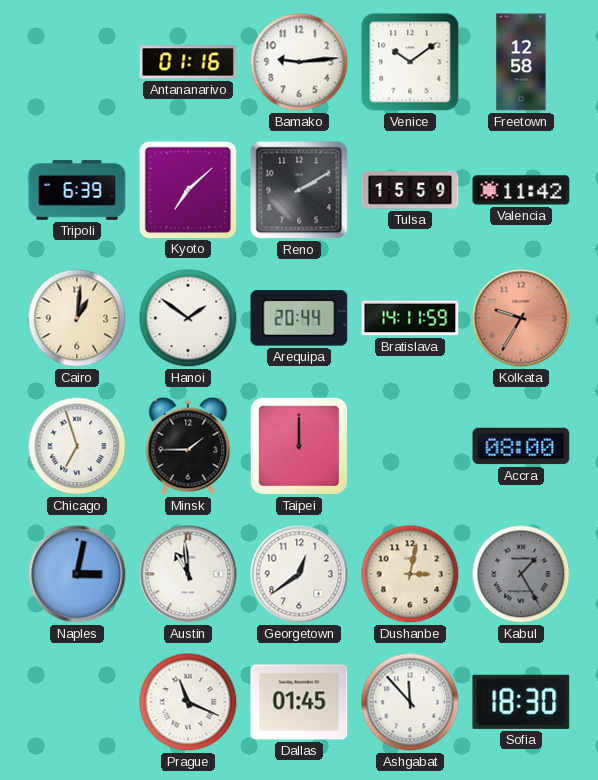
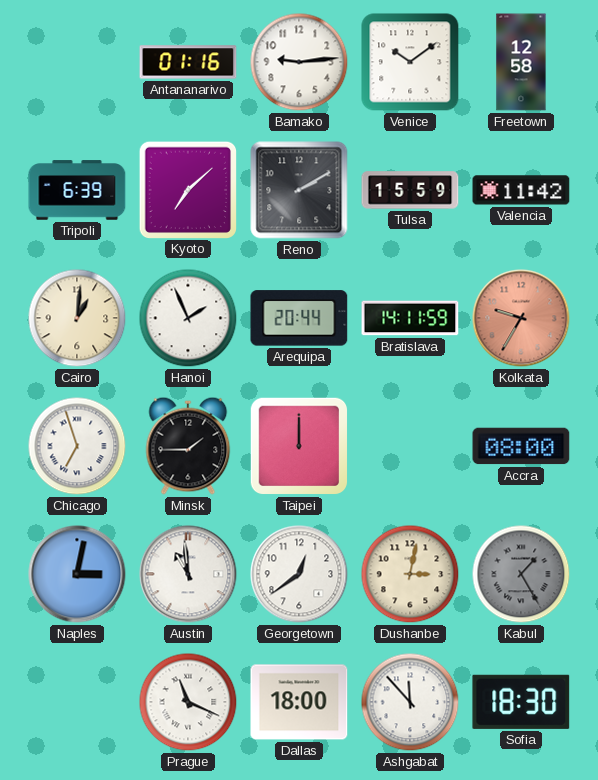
Hanoi: 1:51 -> 1:56 (188, 318)
Dallas: 01:45 -> 18:00 (299, 702)
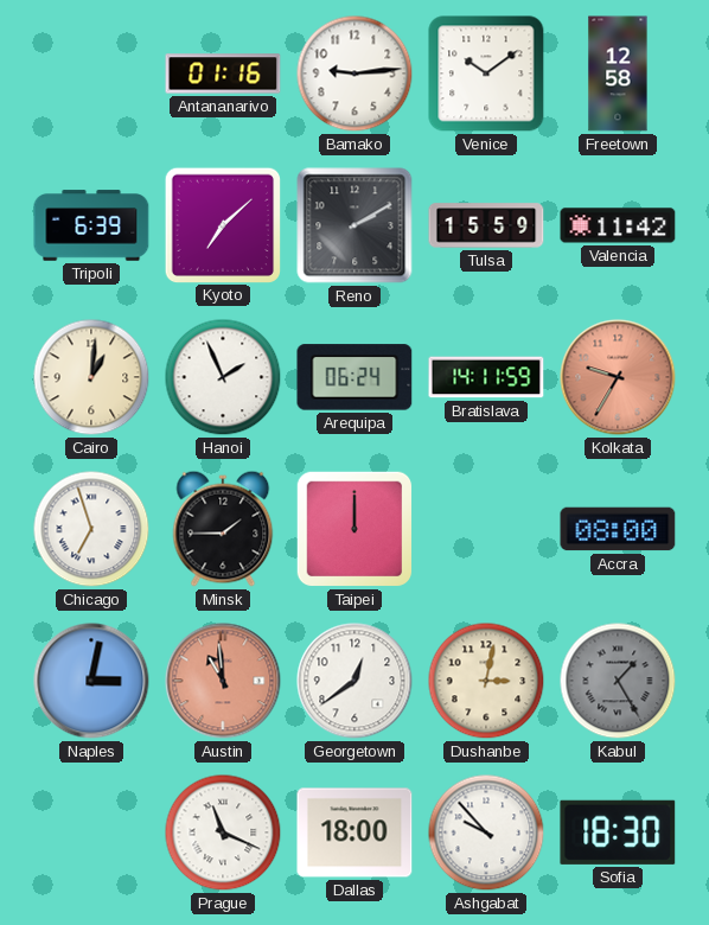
Arequipa: 20:44 -> 06:24 (354, 377)
Austin dial: white -> salmon (223, 681)
Ashgabat: 11:53 -> 9:53 (486, 832)
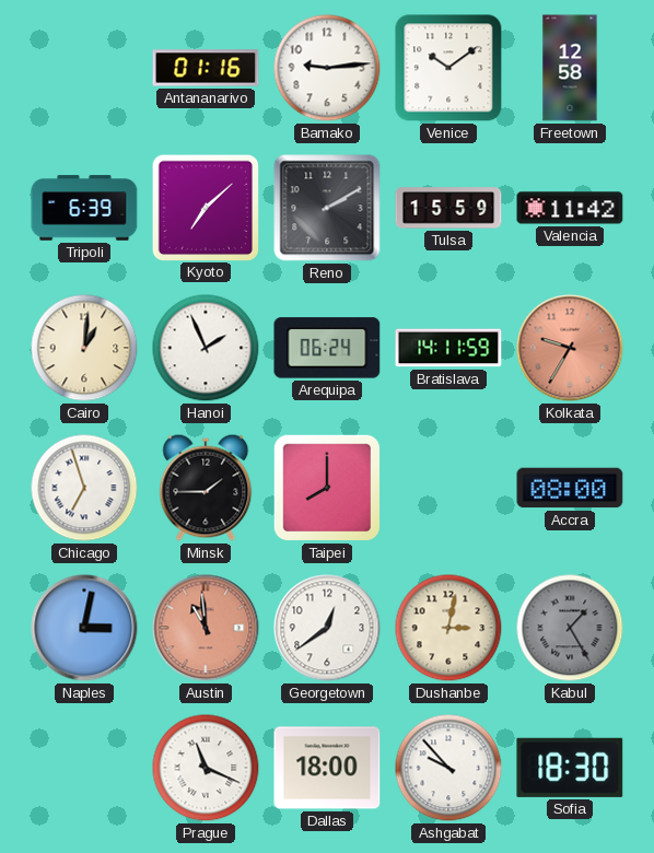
Taipei: 12:00 -> 8:00 (327, 488)
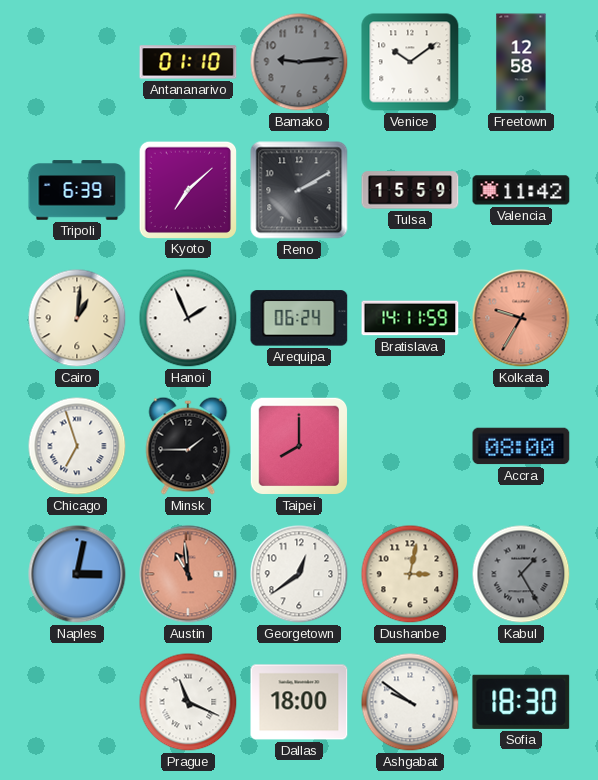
Antananarivo: 01:16 -> 01:10 (188, 62)
Bamako dial: white -> grey (299, 62)
Ashgabat: 9:53 -> 9:51 (410, 702)
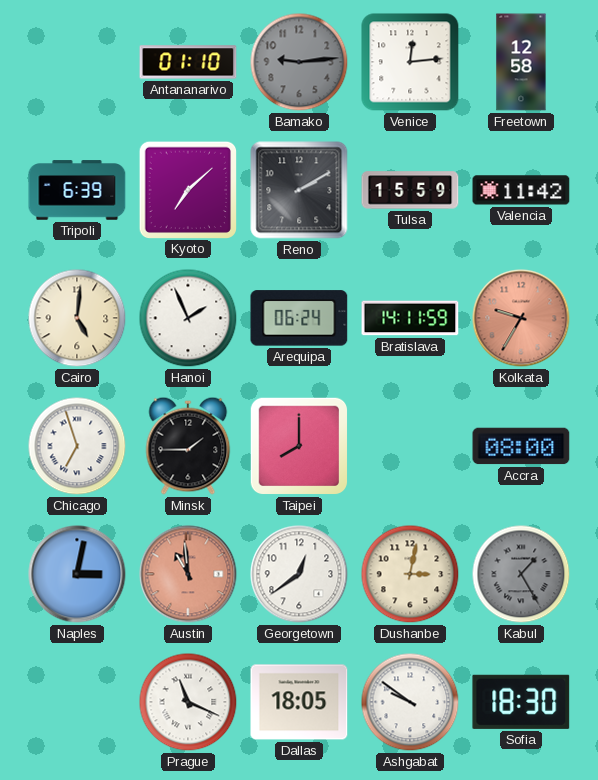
Venice: 10:09 -> 12:14 (410, 62)
Cairo: 1:01 -> 5:01 (77, 318)
Dallas: 18:00 -> 18:05 (299, 702)
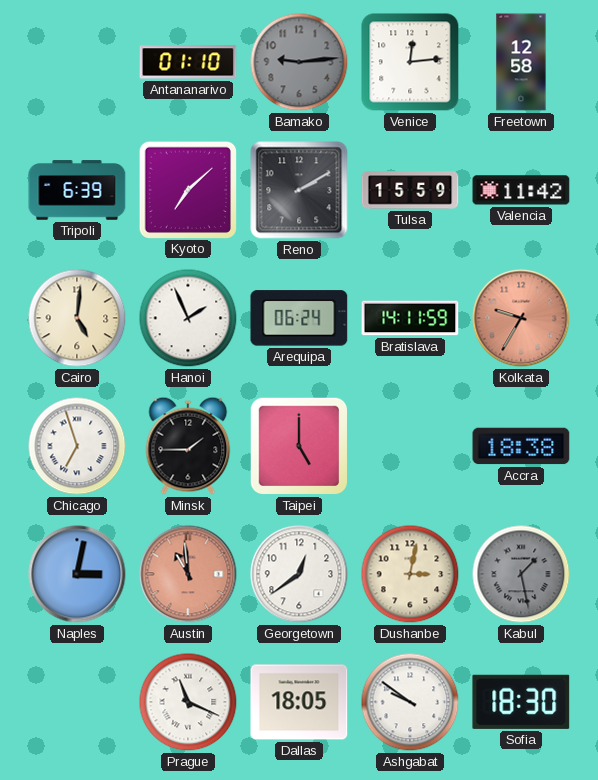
Taipei: 8:00 -> 5:00 (299, 446)
Accra: 08:00 -> 18:38 (521, 446)
Kabul: 1:25 -> 1:28 (521, 574)
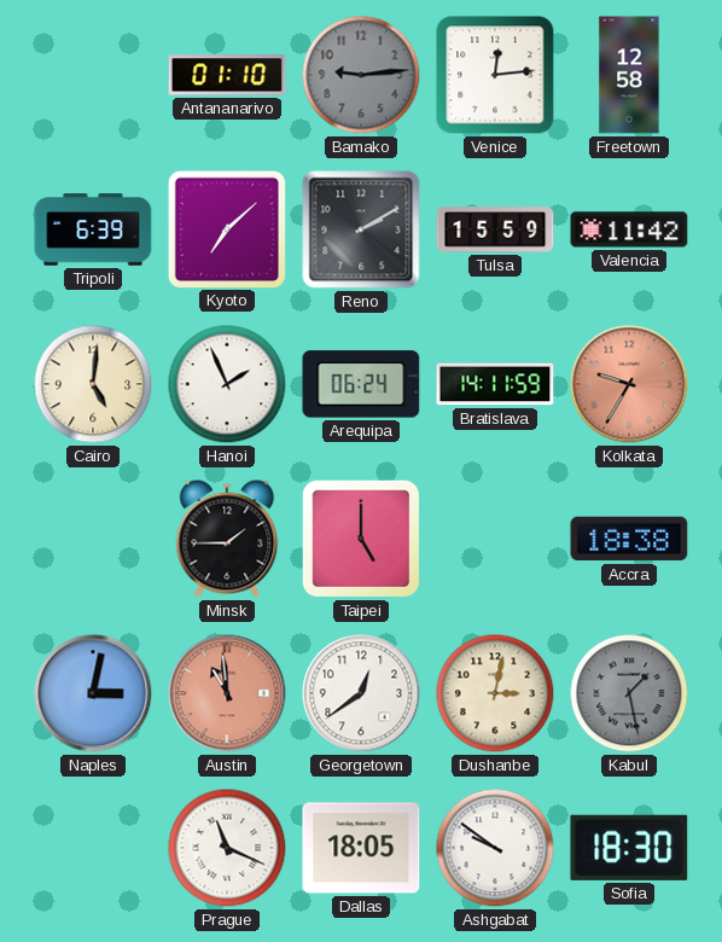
Chicago: 6:57 -> none (77, 446)
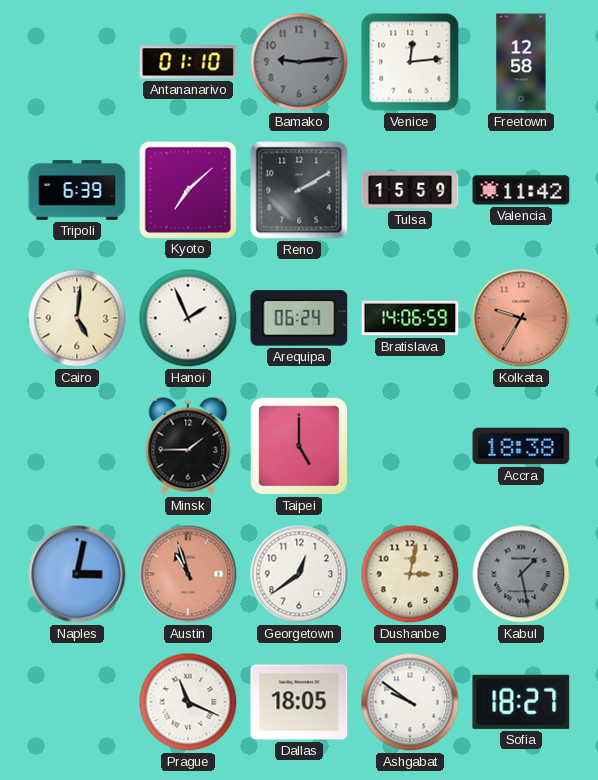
Bratislava: 14:11 -> 14:06 (410, 318)
Austin: 10:59 -> 10:57 (188, 574)
Sofia: 18:30 -> 18:27 (521, 702)
